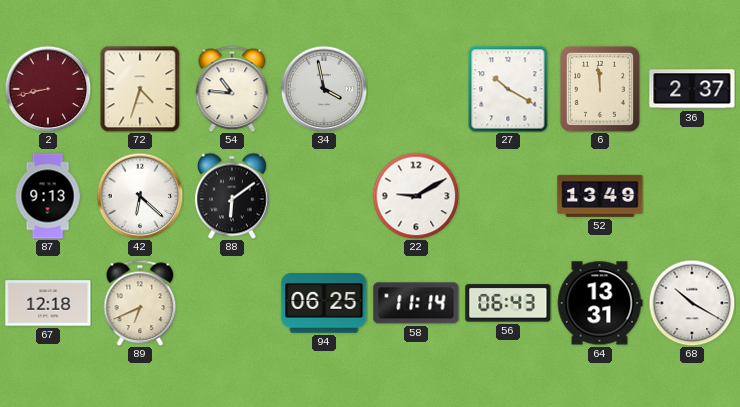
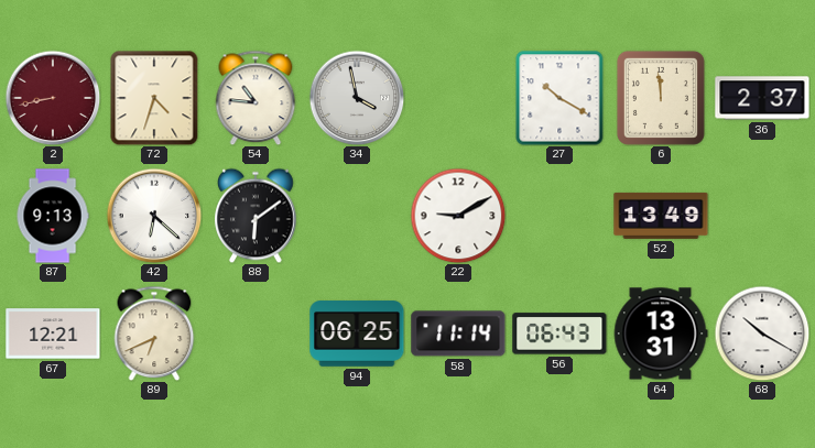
67: 12:18 -> 12:21 (53, 334)
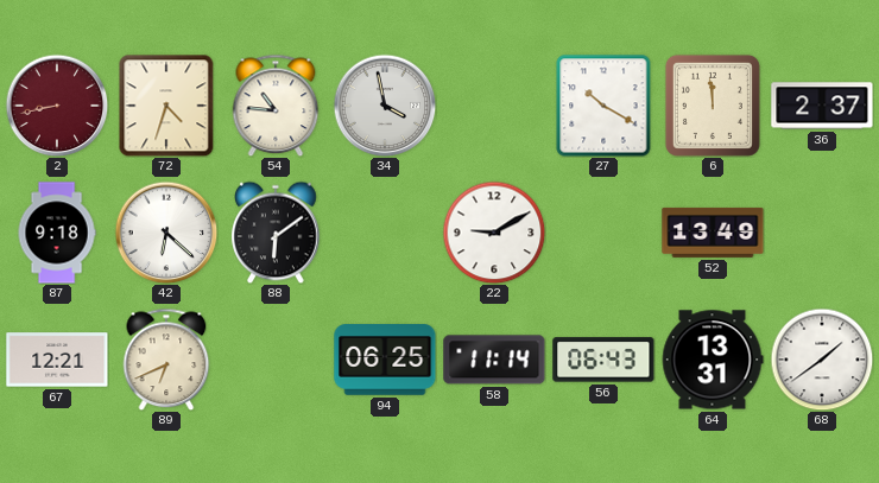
87: 9:13 -> 9:18 (57, 233)
68: 10:20 -> 1:39 (822, 360)
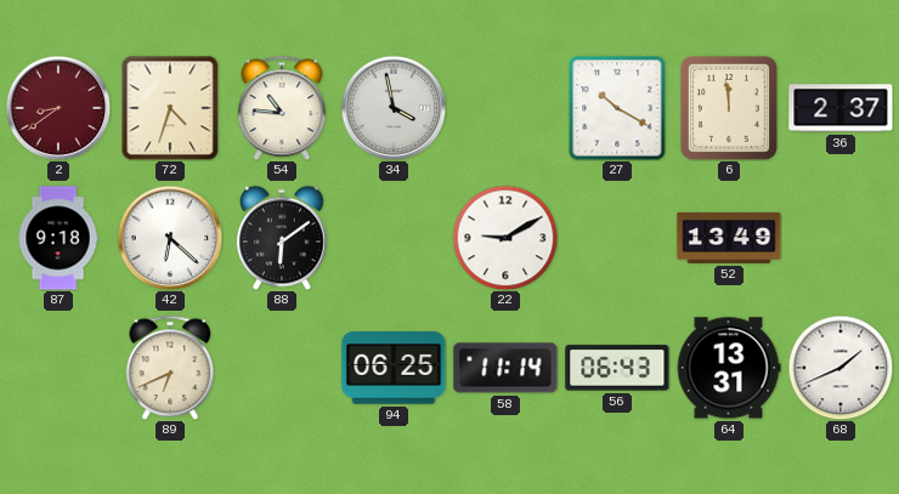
2: 8:43 -> 8:39 (58, 108)
67: 12:21 -> none (57, 360)
68: 1:39 -> 1:41 (841, 368)
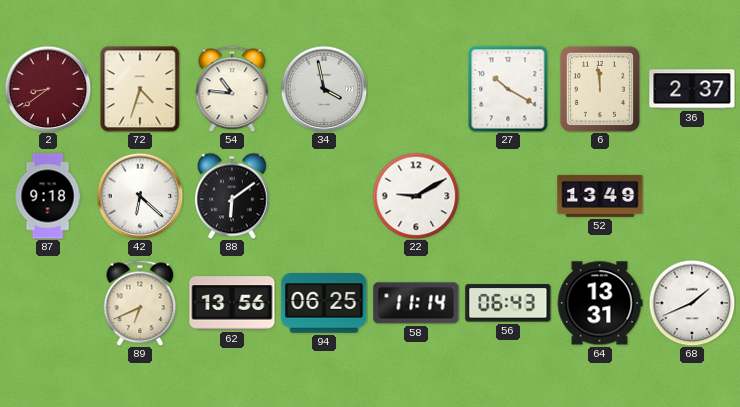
62: none -> 13:56 (232, 303)
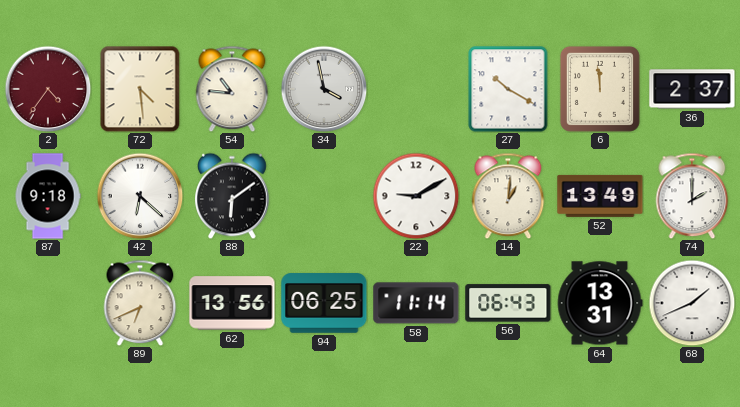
2: 8:39 -> 4:36 (48, 89)
72: 4:33 -> 4:29 (140, 89)
14: none -> 1:01 (508, 196)
74: none -> 2:00 (692, 196)
